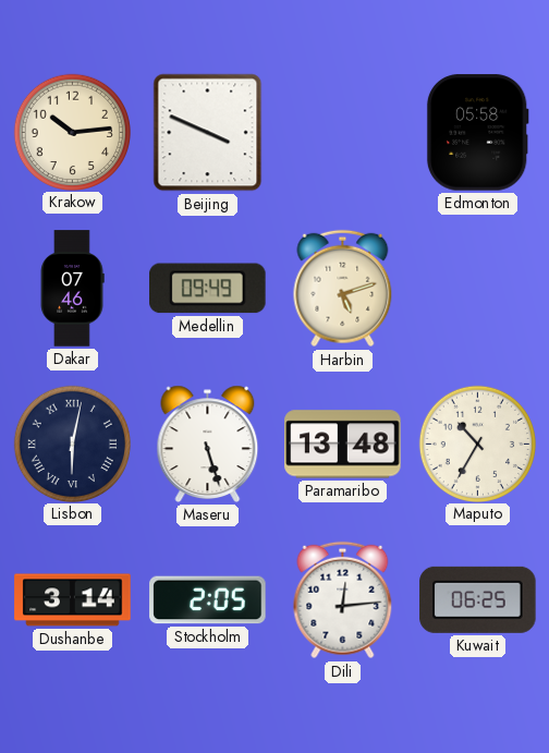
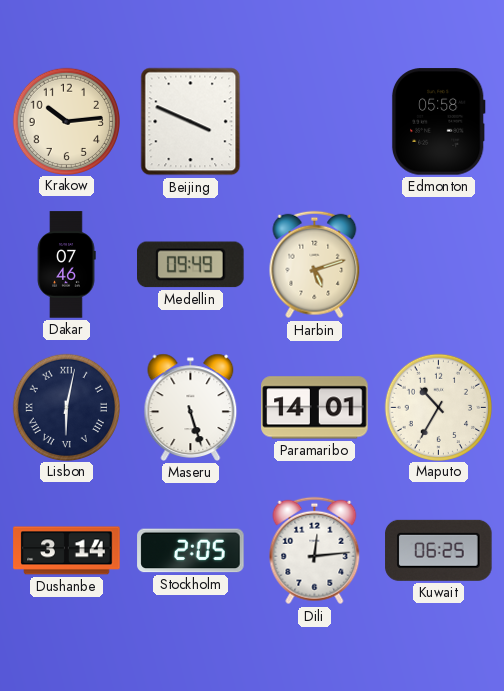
Paramaribo: 13:48 -> 14:01 (315, 408)
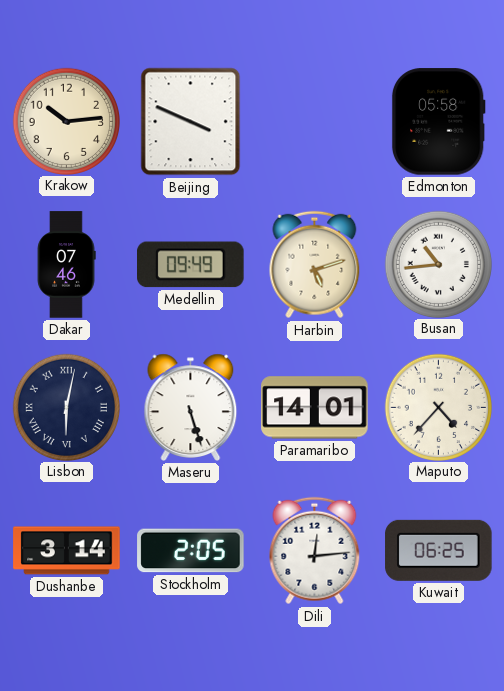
Busan: none -> 10:44 (438, 264)
Maputo: 10:35 -> 4:37 (438, 407)
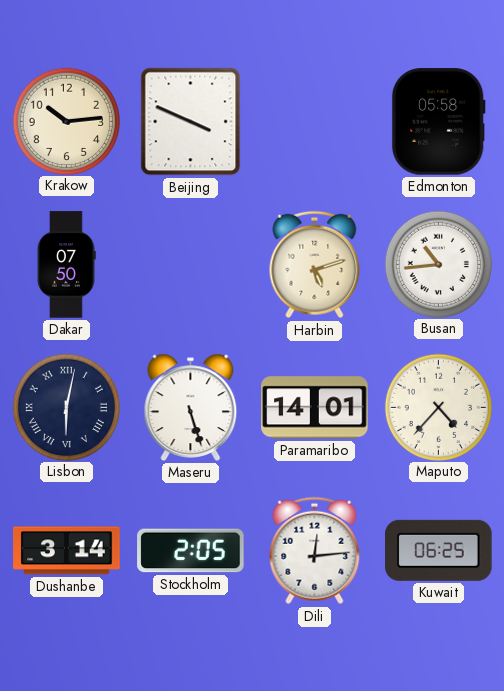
Dakar: 07:46 -> 07:50 (66, 265)
Medellin: 09:49 -> none (191, 265)
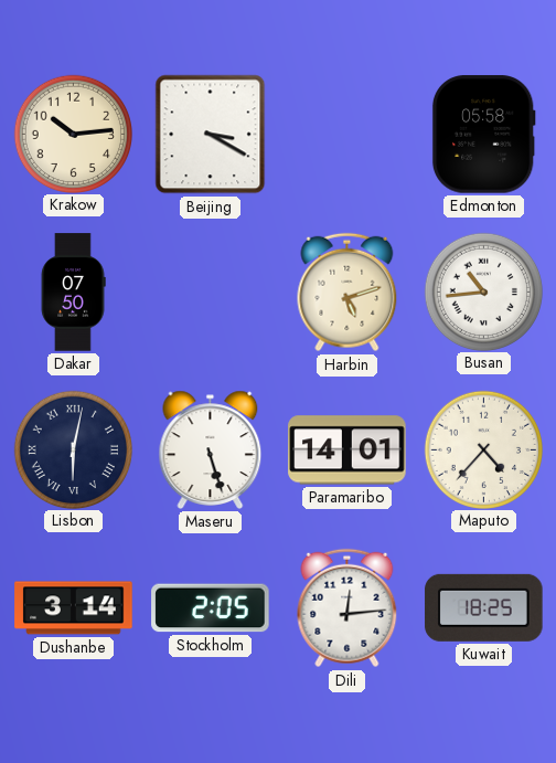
Beijing: 3:49 -> 3:20 (211, 135)
Kuwait: 06:25 -> 18:25 (484, 607)
